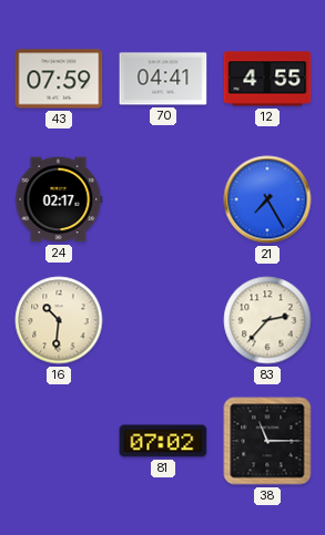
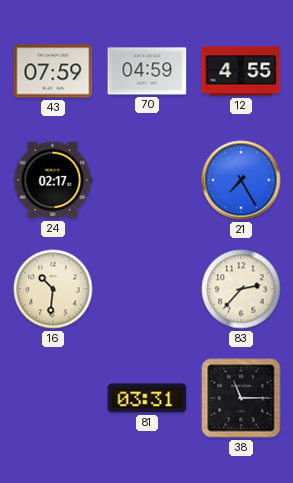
70: 04:41 -> 04:59 (147, 71)
81: 07:02 -> 03:31 (147, 398)
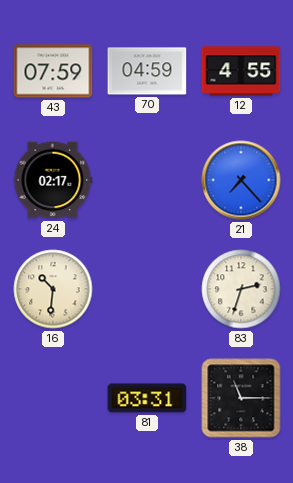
21: 7:25 -> 7:23 (241, 180)
83: 2:37 -> 2:33 (241, 289)
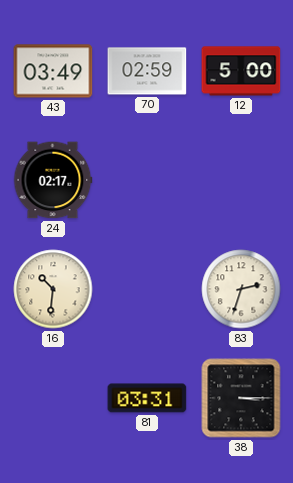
43: 07:59 -> 03:49 (53, 71)
70: 04:59 -> 02:59 (147, 71)
12: 4:55 -> 5:00 (241, 71)
21: 7:23 -> none (241, 180)
38: 11:15 -> 3:15 (241, 398)
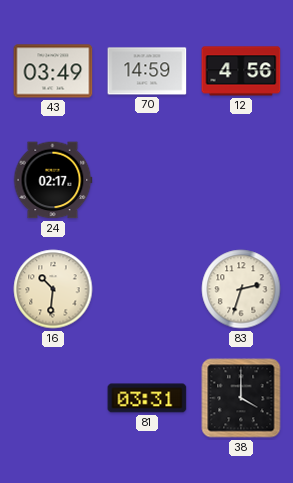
70: 02:59 -> 14:59 (147, 71)
12: 5:00 -> 4:56 (241, 71)
38: 3:15 -> 4:00 (241, 398)
